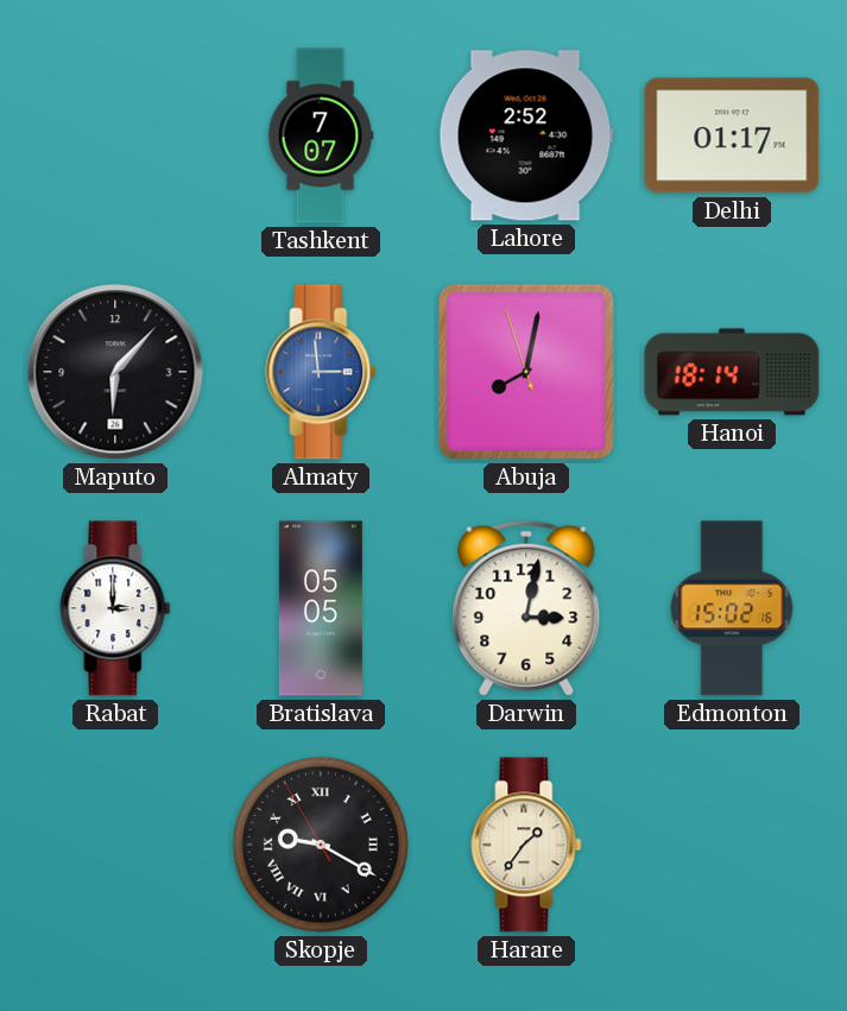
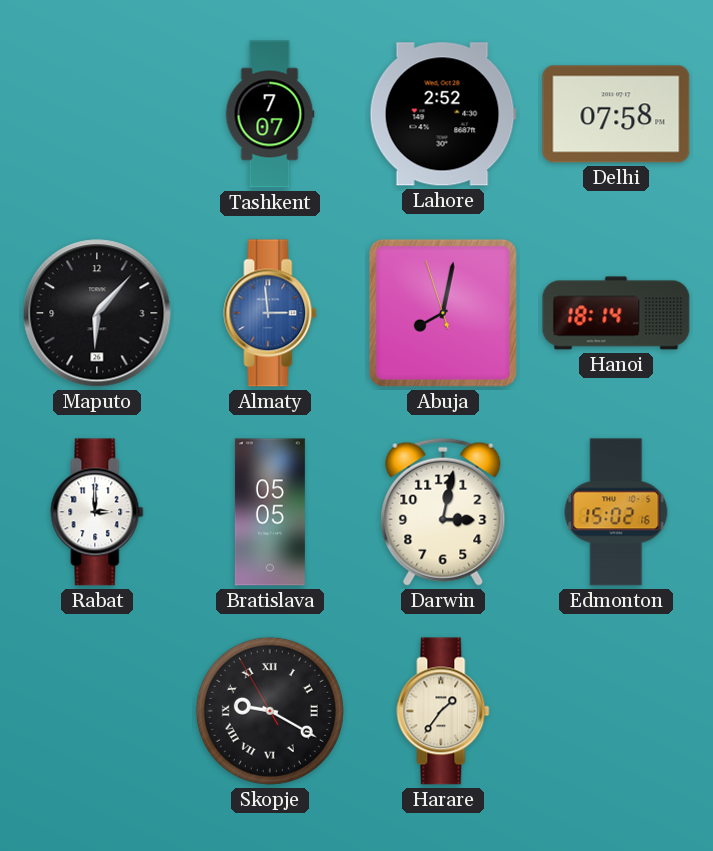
Delhi: 01:17 -> 07:58 (616, 114)
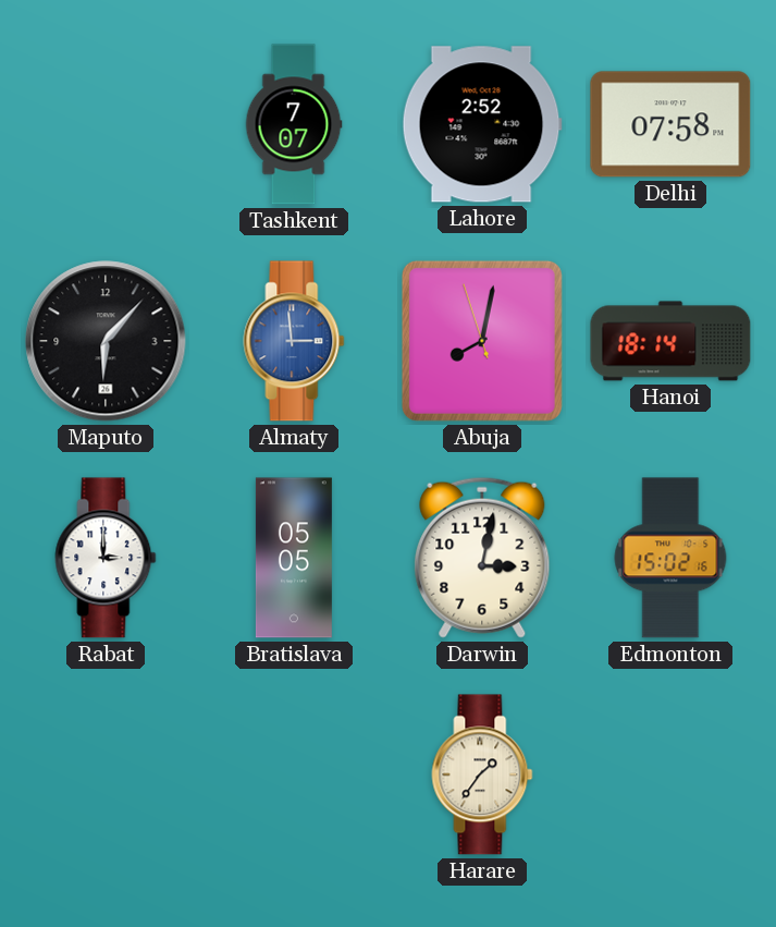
Skopje: 9:19 -> none (270, 711)
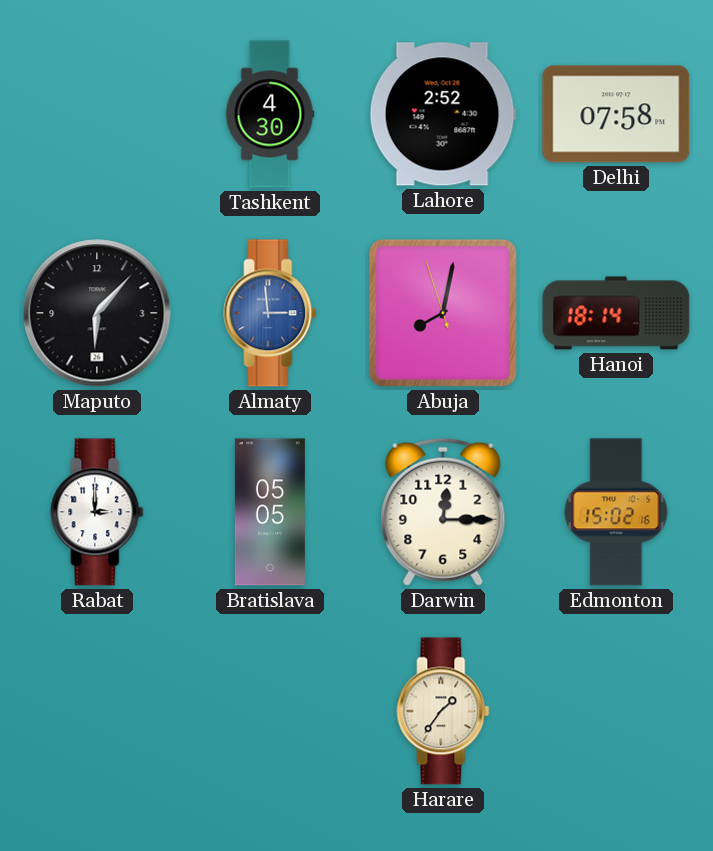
Tashkent: 7:07 -> 4:30 (270, 114)
Darwin: 3:02 -> 12:15 (443, 512)
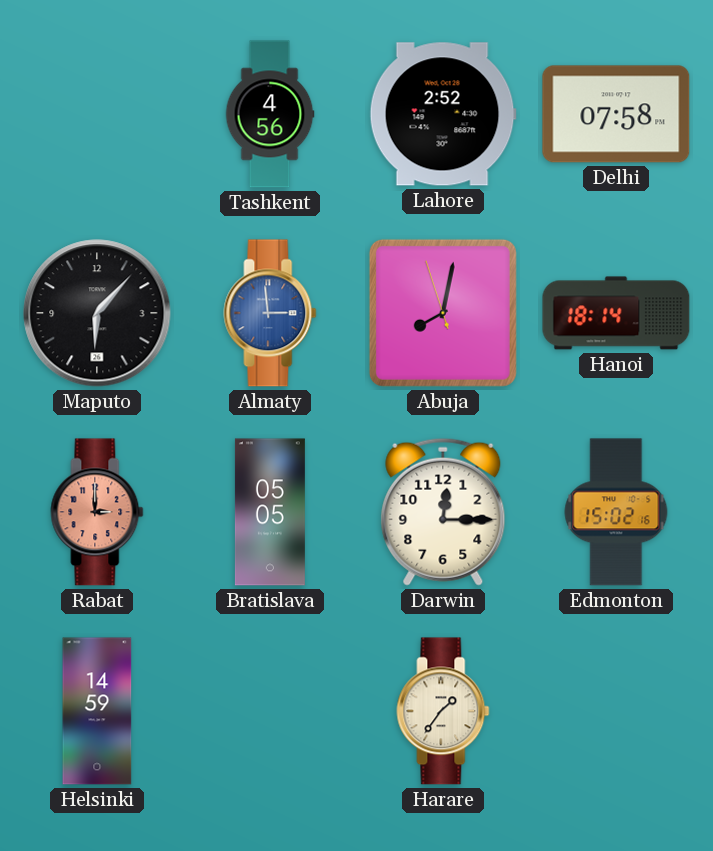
Tashkent: 4:30 -> 4:56 (270, 114)
Rabat dial: white -> salmon (97, 512)
Helsinki: none -> 14:59 (97, 711)
